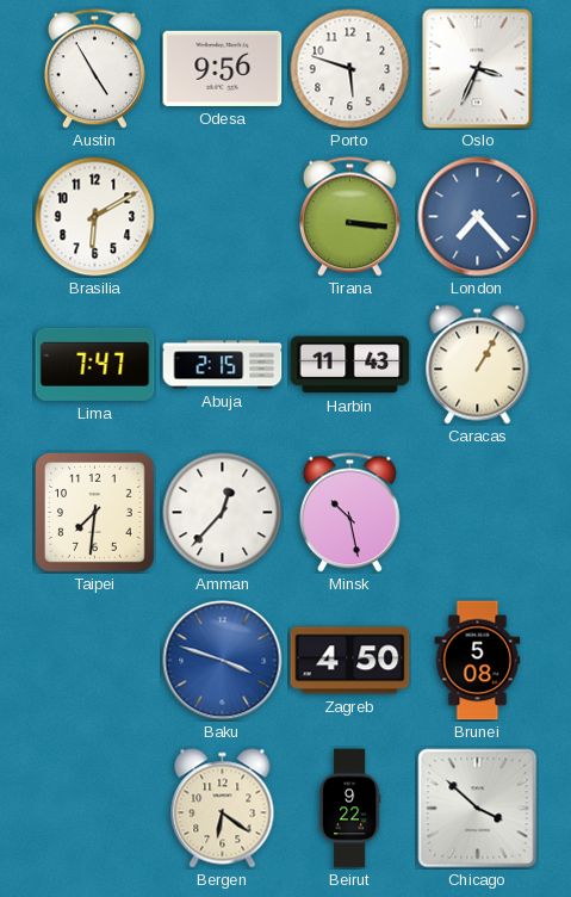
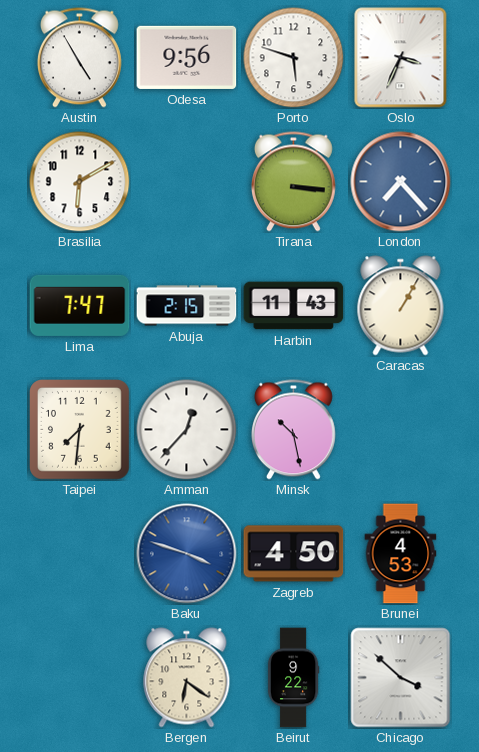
Brunei: 5:08 -> 4:53 (401, 554)
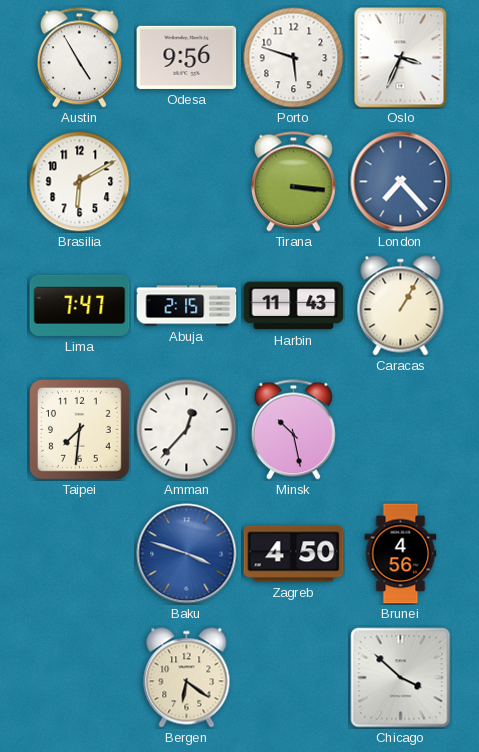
Brunei: 4:53 -> 4:56 (401, 554)
Beirut: 9:22 -> none (293, 678)
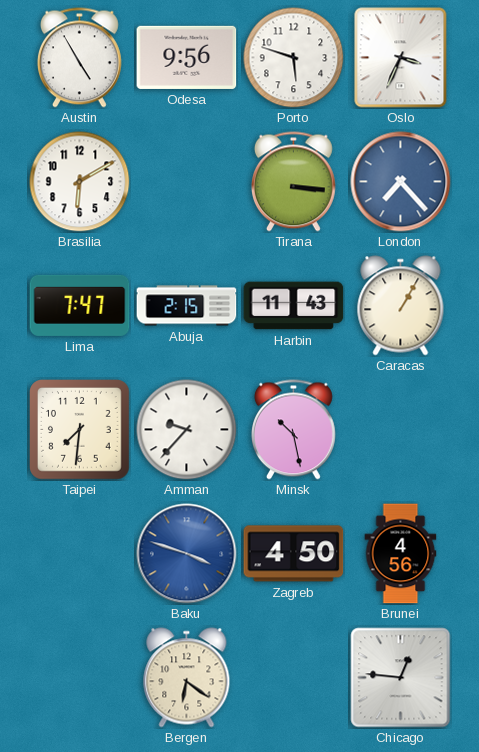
Amman: 12:37 -> 9:37 (187, 430)
Chicago: 3:52 -> 12:46 (401, 678)
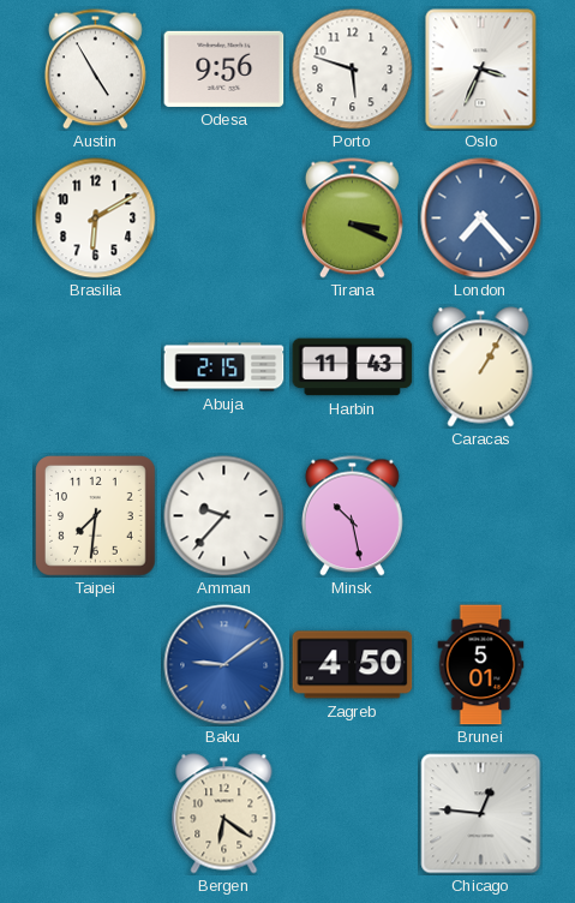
Tirana: 3:16 -> 3:19 (352, 219)
Lima: 7:47 -> none (80, 305)
Baku: 3:48 -> 9:09 (224, 665)
Brunei: 4:56 -> 5:01 (481, 665)
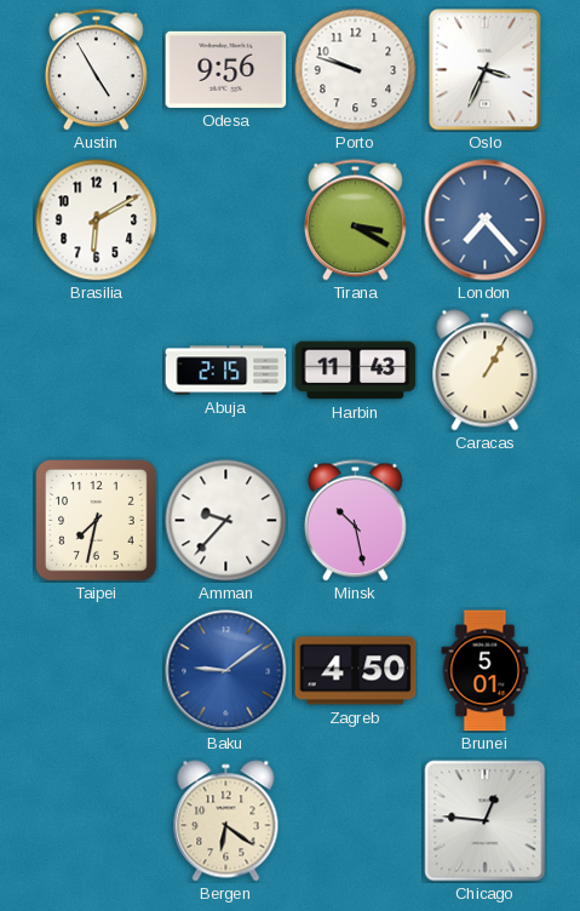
Porto: 5:48 -> 9:48 (356, 70)
Tirana: 3:19 -> 3:20 (355, 220)
Taipei: 7:31 -> 7:32 (97, 521)
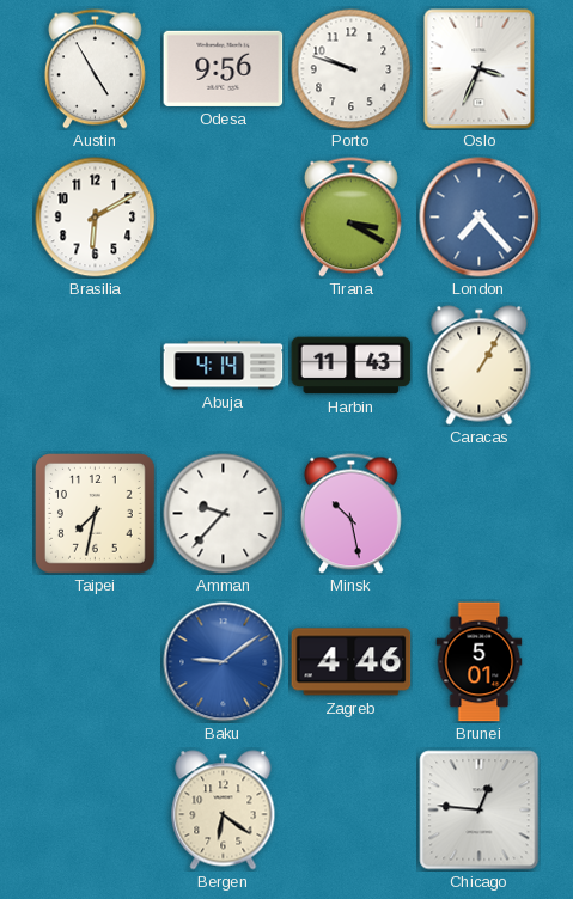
Abuja: 2:15 -> 4:14 (224, 366)
Zagreb: 4:50 -> 4:46 (352, 662)
